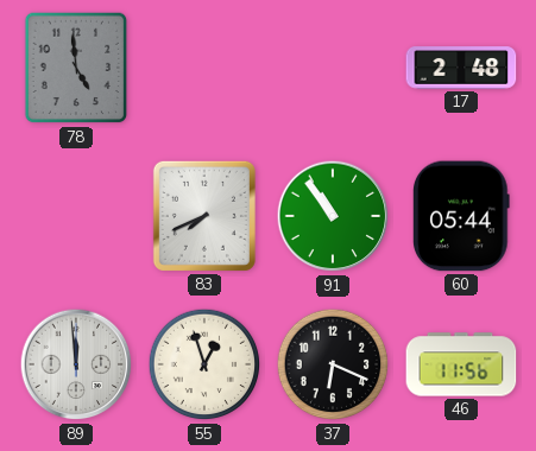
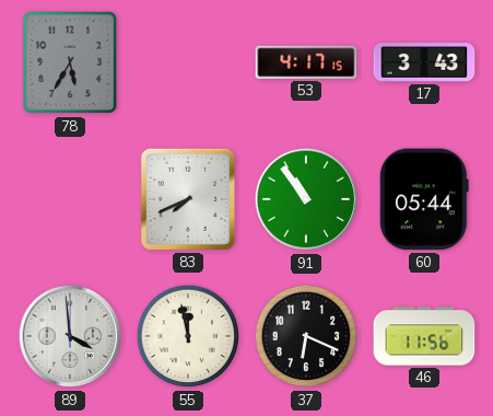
78: 4:59 -> 5:35 (70, 62)
53: none -> 4:17 (306, 62)
17: 2:48 -> 3:43 (424, 62)
89: 11:59 -> 3:59 (70, 336)
55: 12:57 -> 11:58 (188, 336)
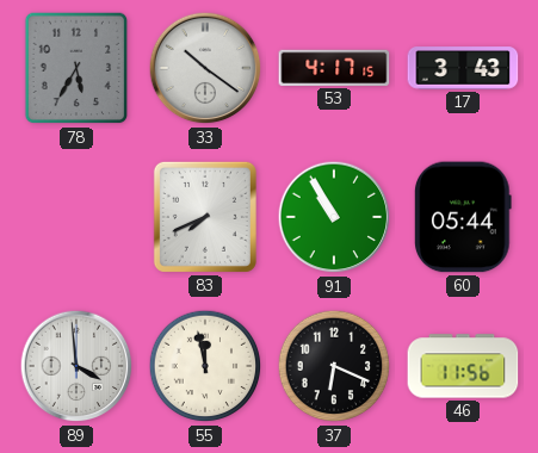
33: none -> 10:21 (205, 68)
91: 10:54 -> 10:55 (334, 217)
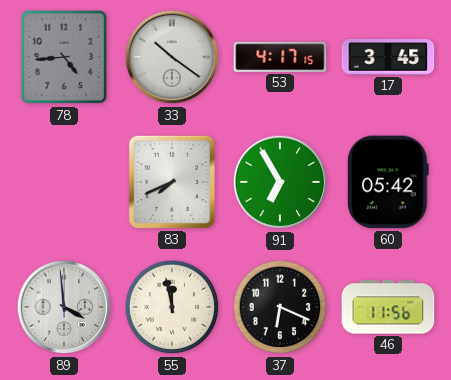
78: 5:35 -> 4:44 (64, 57)
17: 3:43 -> 3:45 (388, 57)
91: 10:55 -> 6:55 (280, 182)
60: 05:44 -> 05:42 (388, 182)
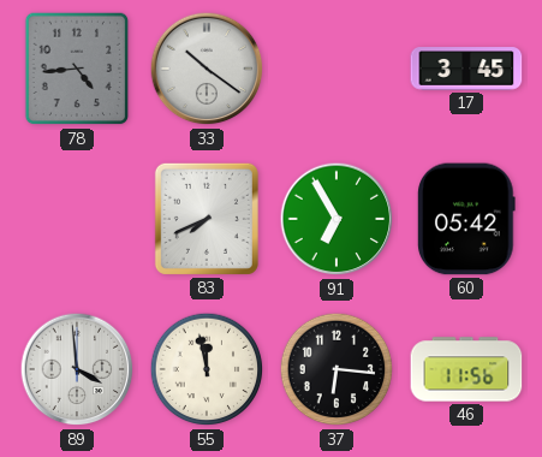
53: 4:17 -> none (280, 57)
37: 6:19 -> 6:16 (336, 369)
